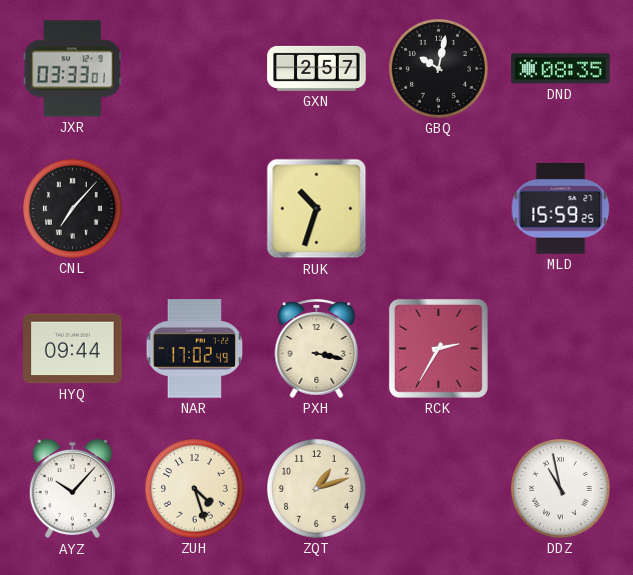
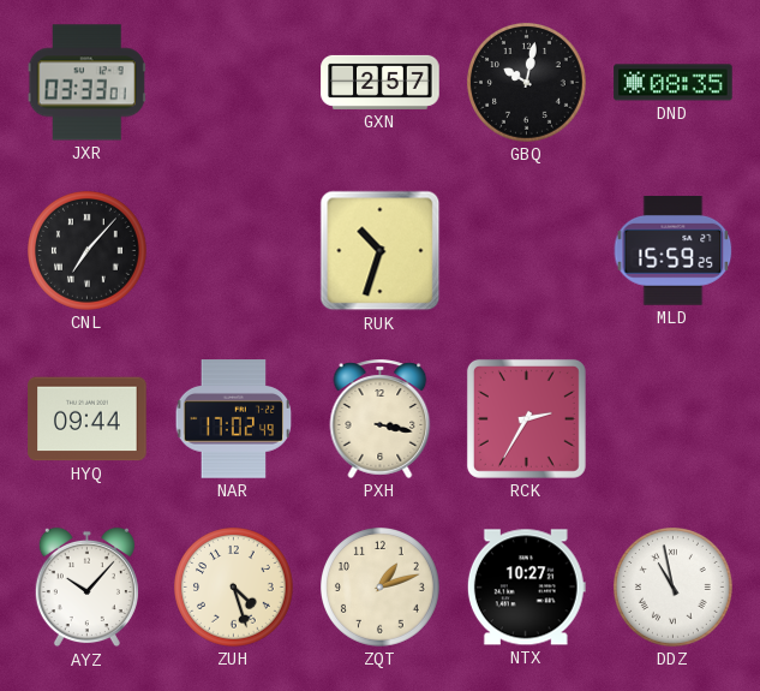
NTX: none -> 10:27 (526, 588)
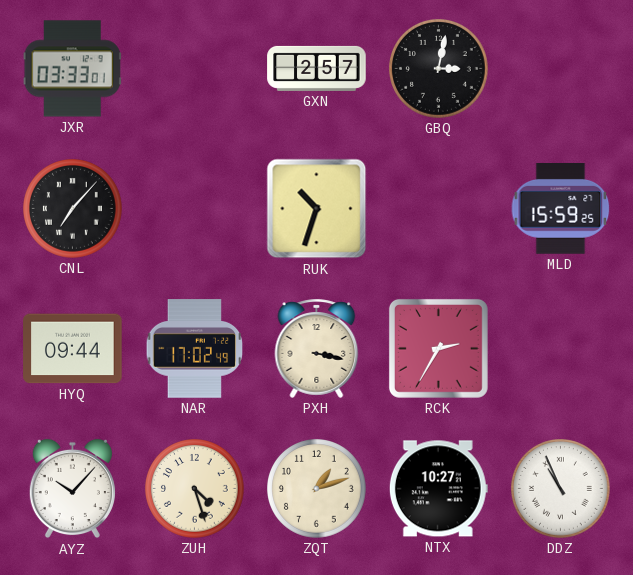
GBQ: 10:02 -> 3:02 (439, 69)
DND: 08:35 -> none (674, 83)
DDZ: 10:58 -> 10:56 (561, 489)
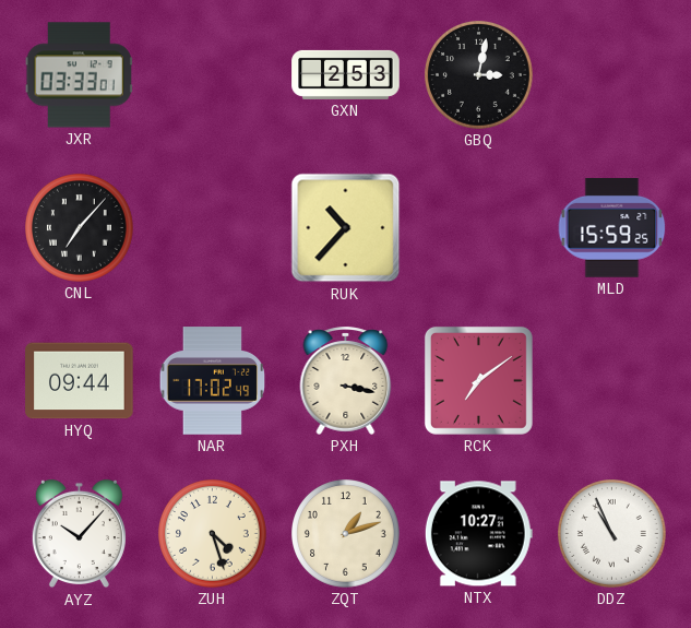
GXN: 2:57 -> 2:53 (346, 74)
RUK: 10:33 -> 10:37 (346, 228)
RCK: 2:35 -> 7:09 (478, 380)
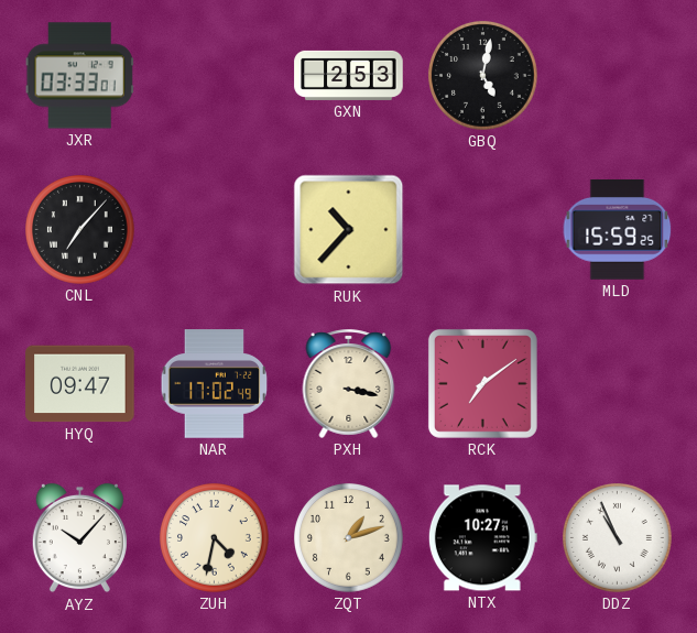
GBQ: 3:02 -> 5:02 (483, 76)
HYQ: 09:44 -> 09:47 (80, 384)
ZUH: 4:27 -> 4:32 (215, 538)
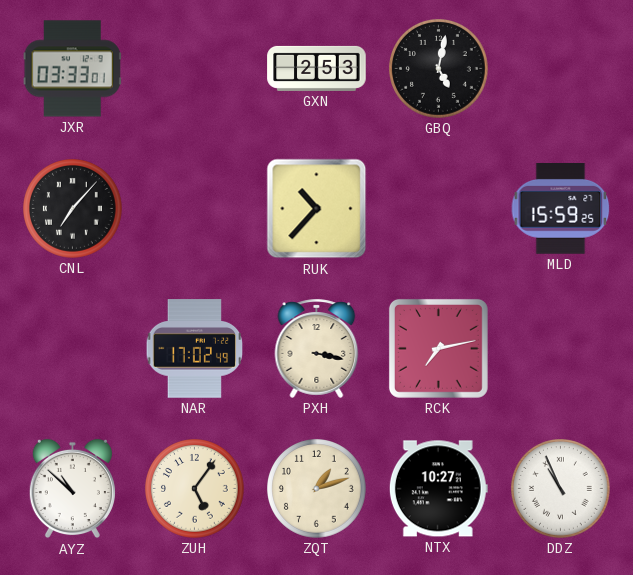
HYQ: 09:47 -> none (80, 384)
RCK: 7:09 -> 7:13 (438, 348)
AYZ: 10:07 -> 10:52 (72, 489)
ZUH: 4:32 -> 5:06 (195, 489)
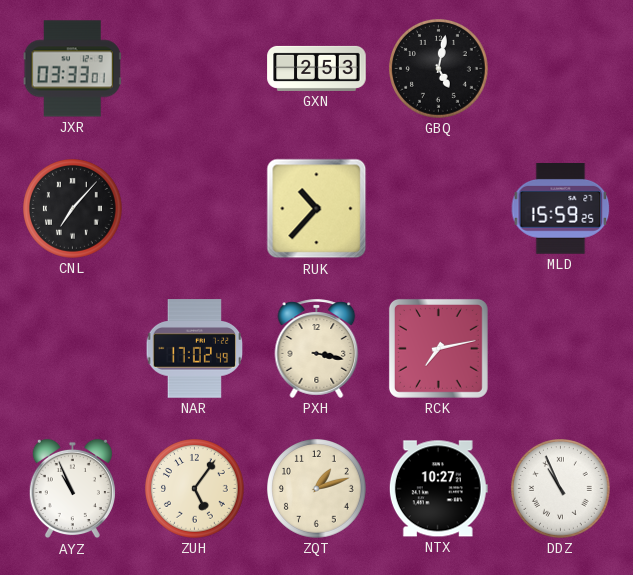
AYZ: 10:52 -> 10:56 (72, 489)
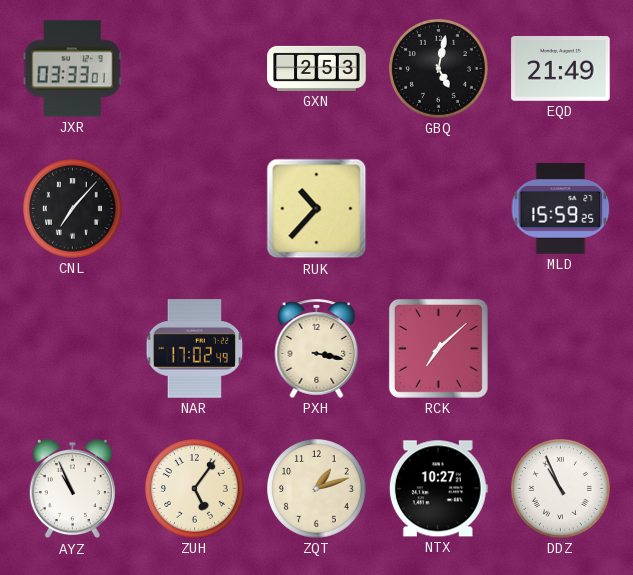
EQD: none -> 21:49 (561, 69)
RCK: 7:13 -> 7:08 (438, 348)
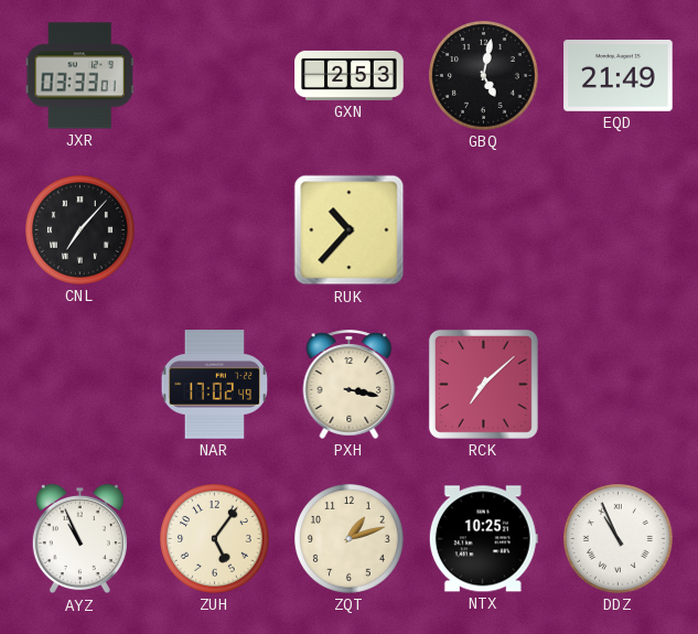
MLD: 15:59 -> none (561, 208)
NTX: 10:27 -> 10:25 (483, 539)
